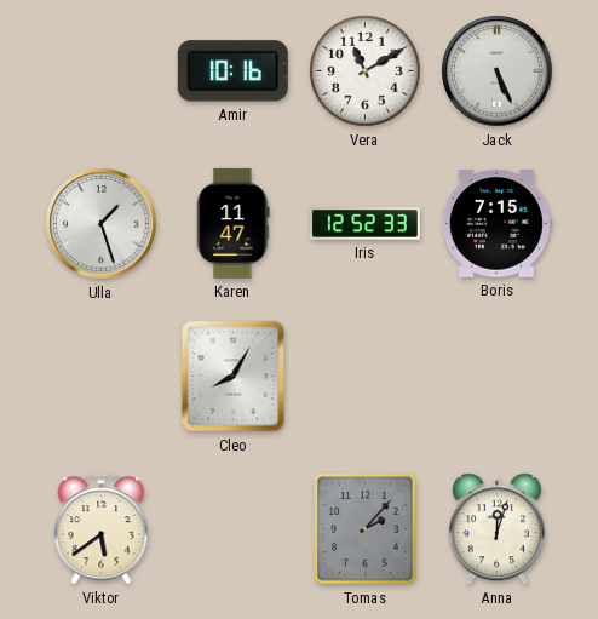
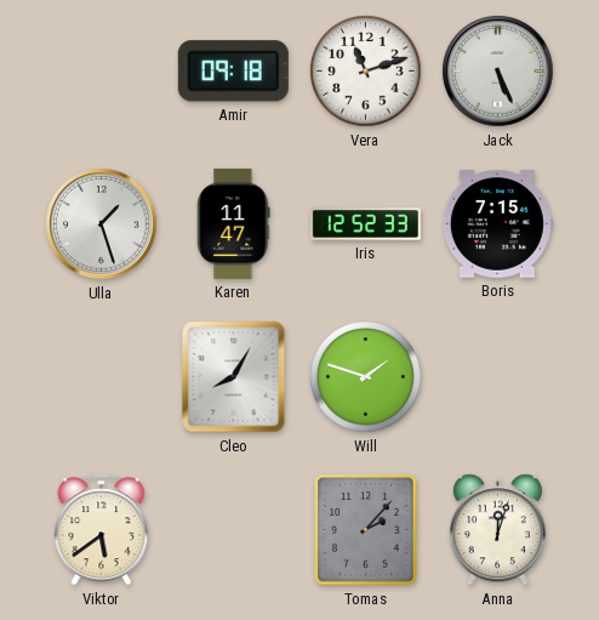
Amir: 10:16 -> 09:18 (233, 72)
Vera: 11:10 -> 11:12 (366, 72)
Will: none -> 1:48 (366, 377)
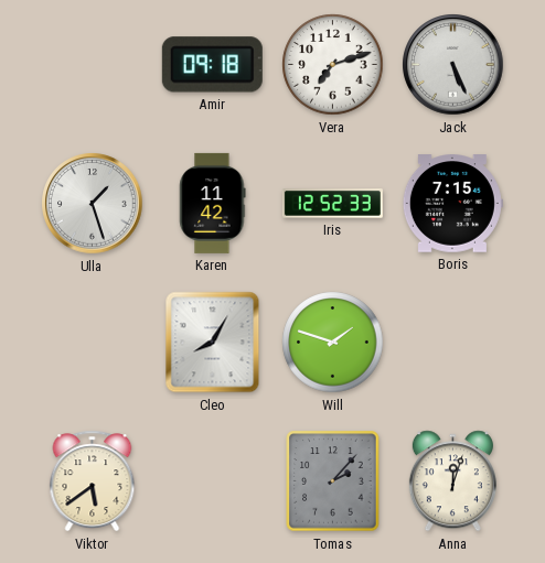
Vera: 11:12 -> 7:12 (333, 65)
Karen: 11:47 -> 11:42 (213, 203)
